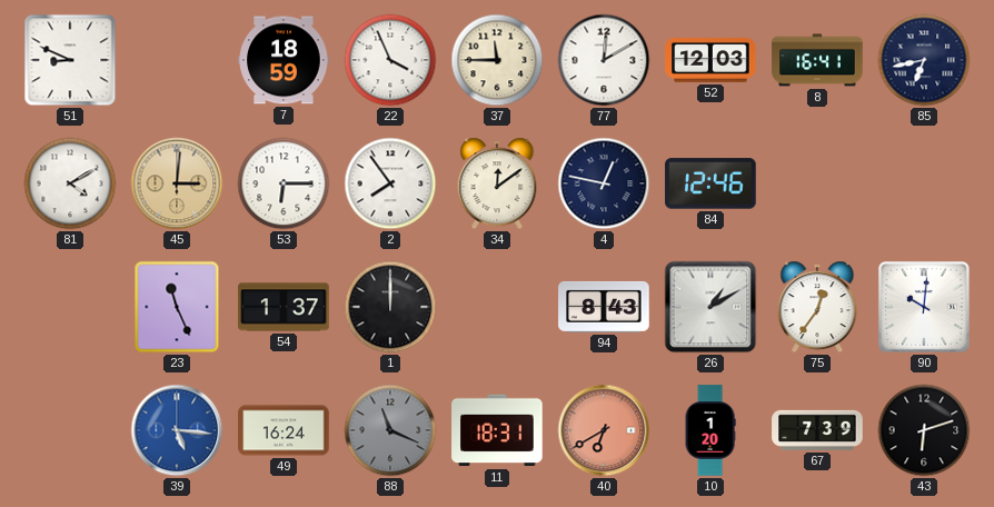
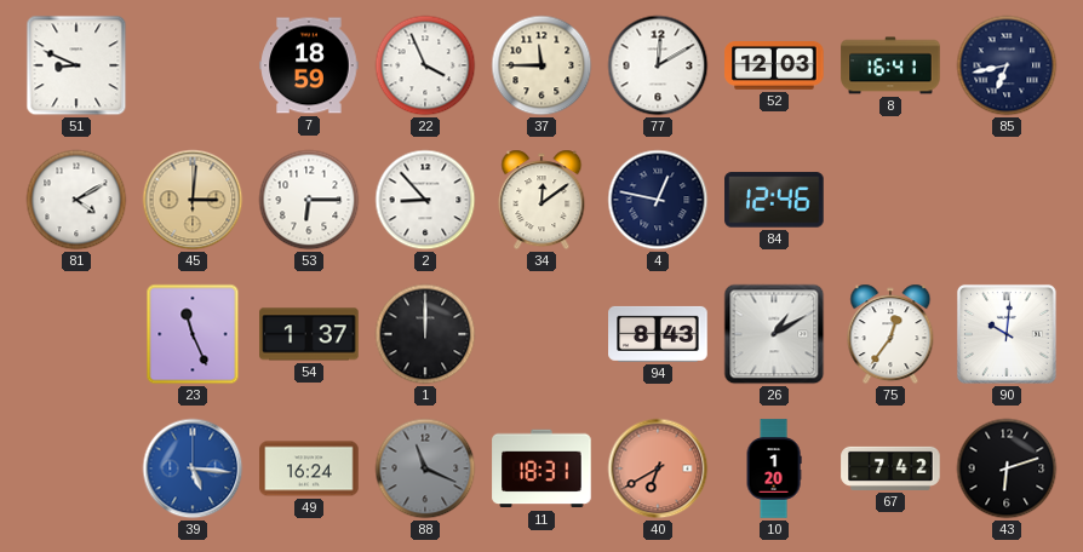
2: 7:54 -> 8:53 (425, 200)
67: 7:39 -> 7:42 (890, 468)
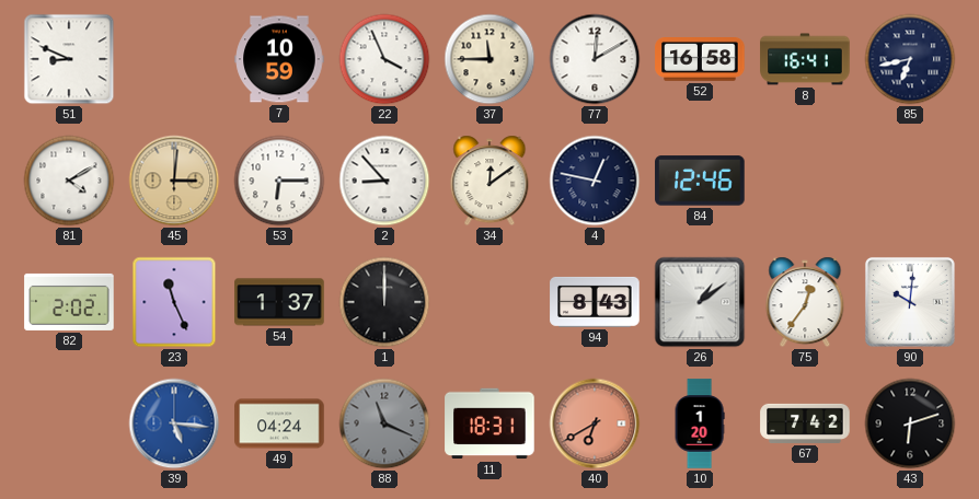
7: 18:59 -> 10:59 (279, 59)
52: 12:03 -> 16:58 (700, 60)
82: none -> 2:02 (69, 302)
26: 1:10 -> 1:09 (700, 302)
49: 16:24 -> 04:24 (279, 423)
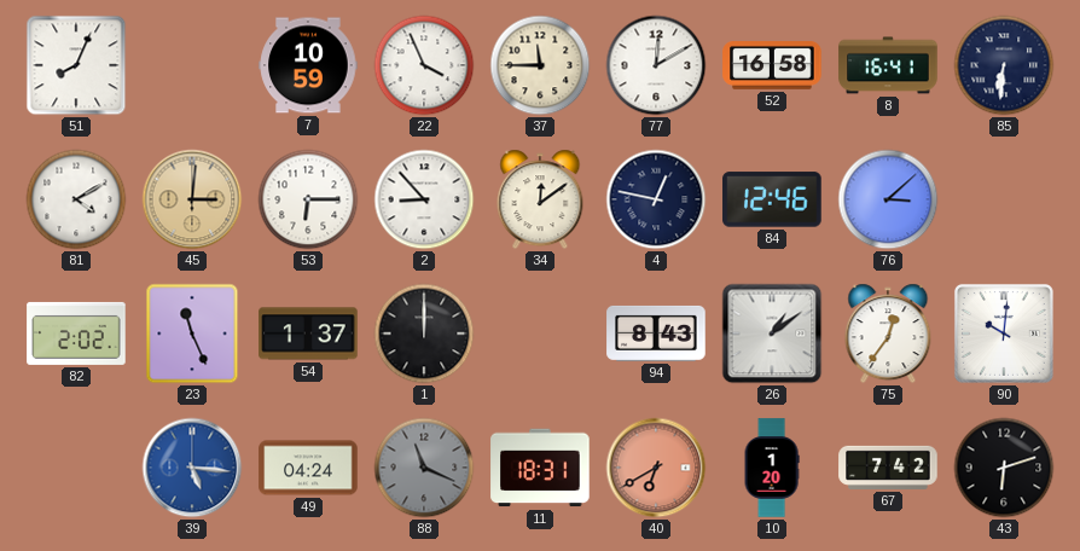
51: 8:49 -> 8:04 (76, 65)
85: 6:43 -> 6:31 (1004, 65)
76: none -> 3:08 (888, 199)
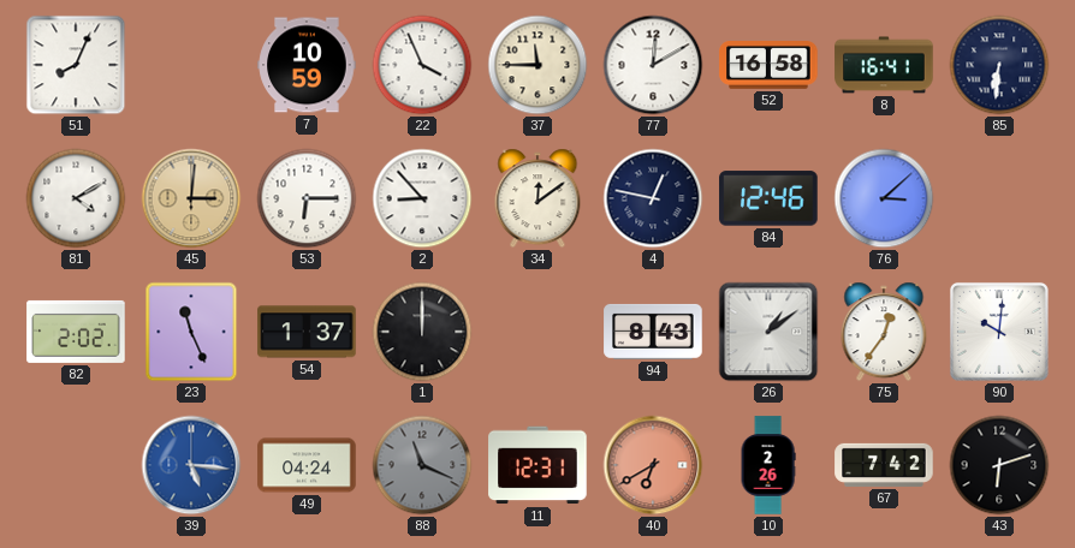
11: 18:31 -> 12:31 (537, 465)
10: 1:20 -> 2:26 (768, 465)
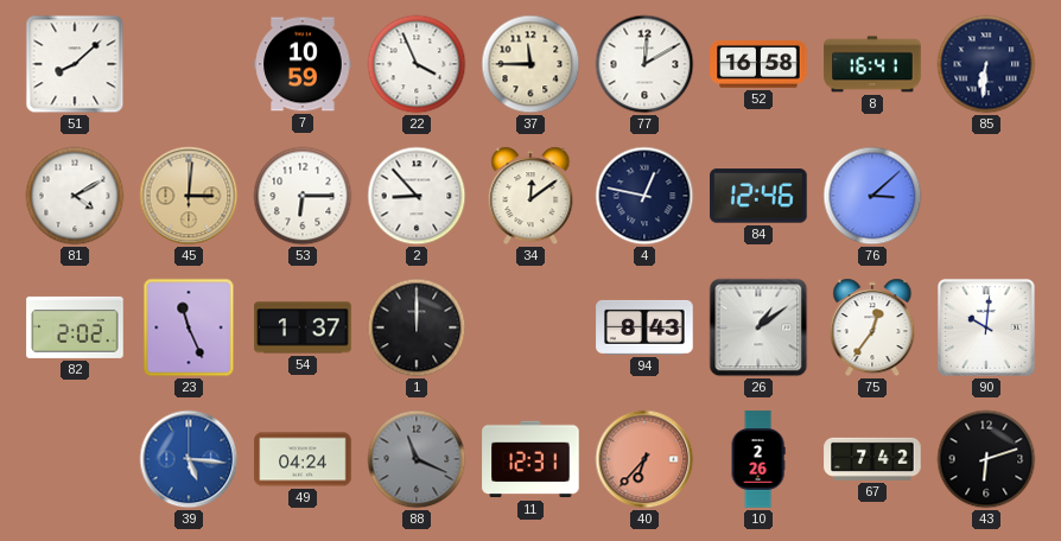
51: 8:04 -> 8:08 (75, 64)
40: 6:40 -> 6:37 (644, 459)
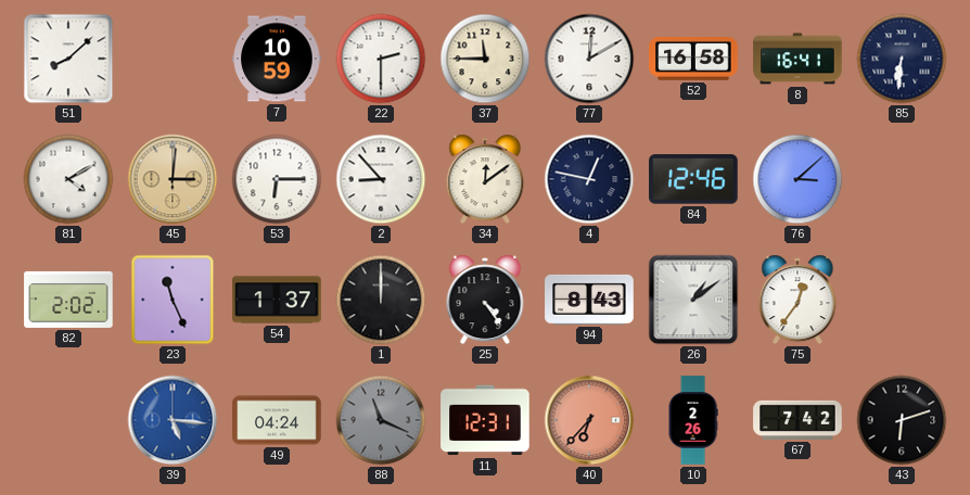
22: 3:56 -> 2:30 (381, 59)
25: none -> 4:24 (485, 300)
90: 10:01 -> none (986, 327)
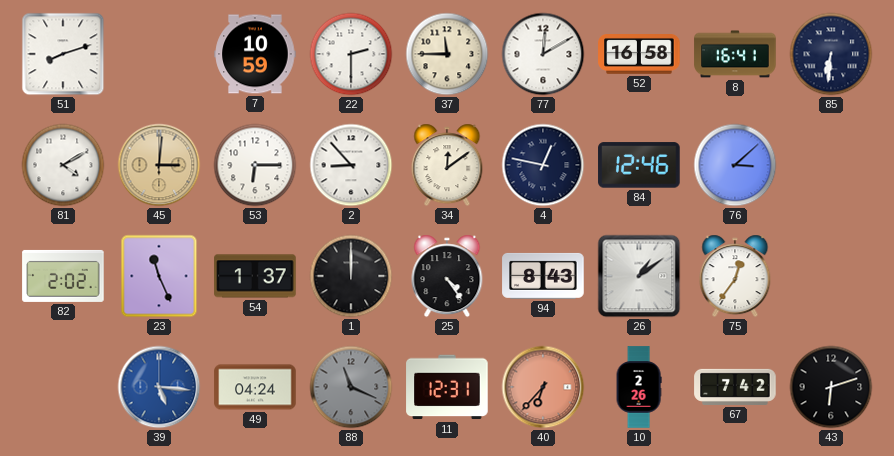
51: 8:08 -> 8:12 (63, 54)
